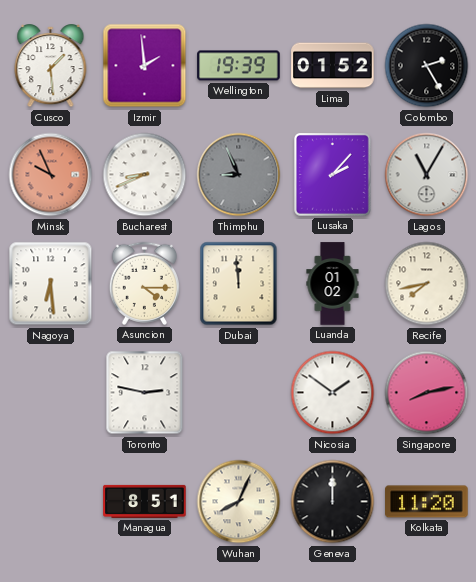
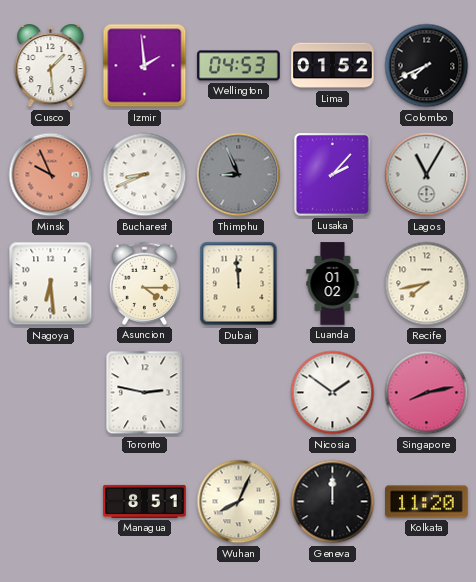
Wellington: 19:39 -> 04:53 (239, 66)
Colombo: 2:25 -> 7:41 (427, 66)
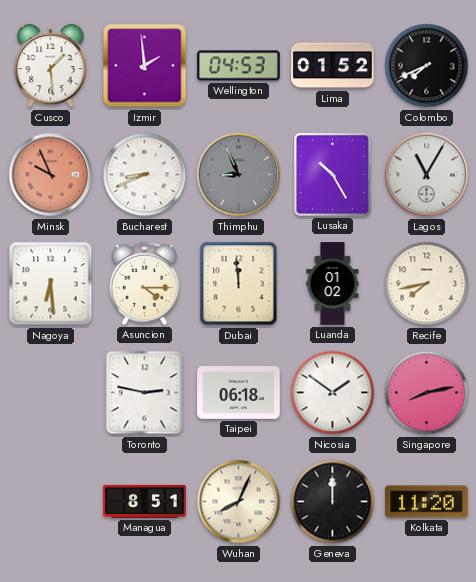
Lusaka: 2:07 -> 10:25 (332, 175)
Taipei: none -> 06:18 (239, 393)
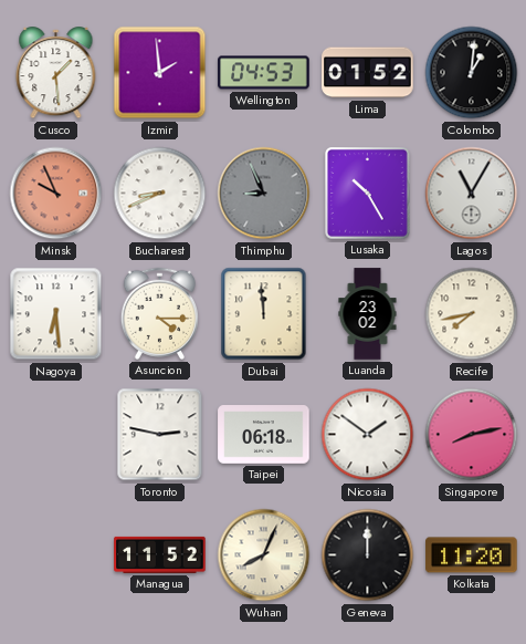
Colombo: 7:41 -> 1:01 (472, 73)
Luanda: 01:02 -> 23:02 (368, 314)
Managua: 8:51 -> 11:52 (160, 554)
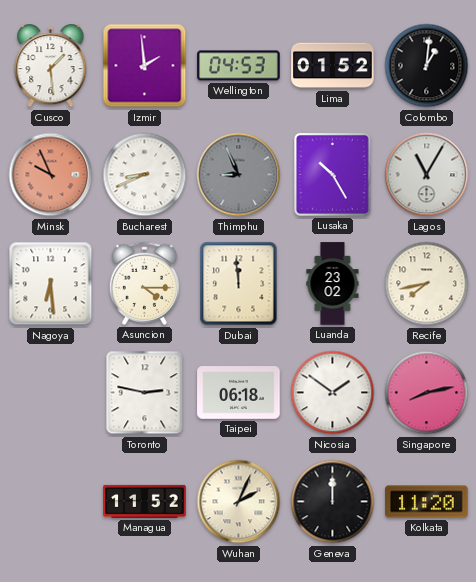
Wuhan: 8:04 -> 2:04 (239, 502)
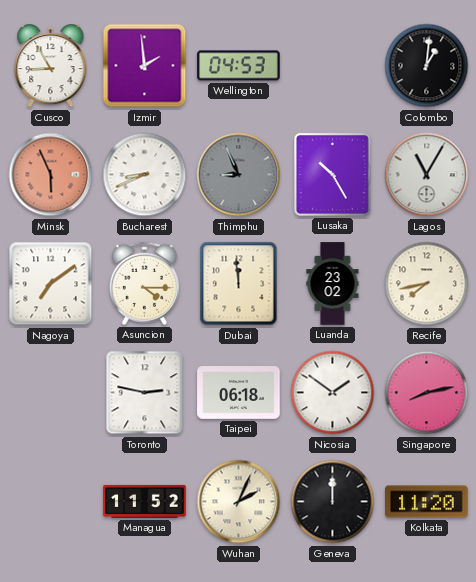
Cusco: 1:29 -> 8:55 (51, 66)
Lima: 01:52 -> none (333, 66)
Minsk: 9:56 -> 5:56 (51, 175)
Nagoya: 6:29 -> 7:09 (51, 284)
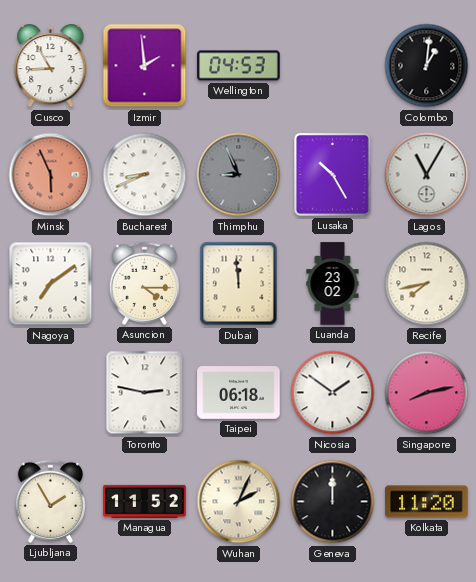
Ljubljana: none -> 1:55 (50, 501)
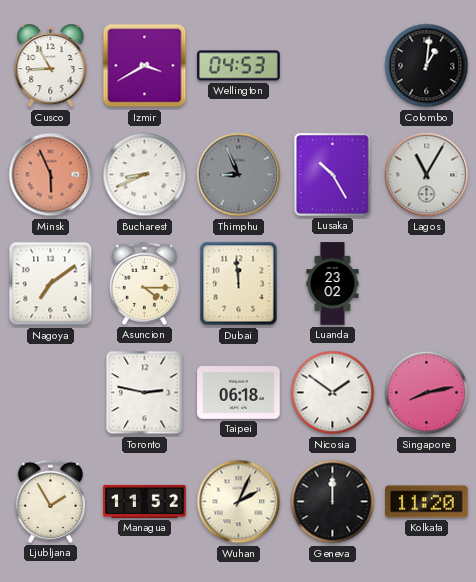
Izmir: 1:59 -> 3:40 (145, 66)
Recife: 7:43 -> none (427, 284)
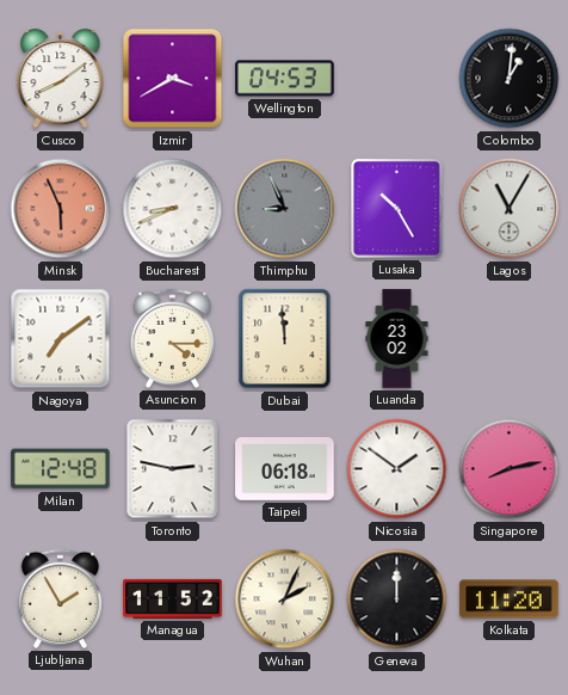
Cusco: 8:55 -> 8:09 (61, 79)
Milan: none -> 12:48 (61, 469)
